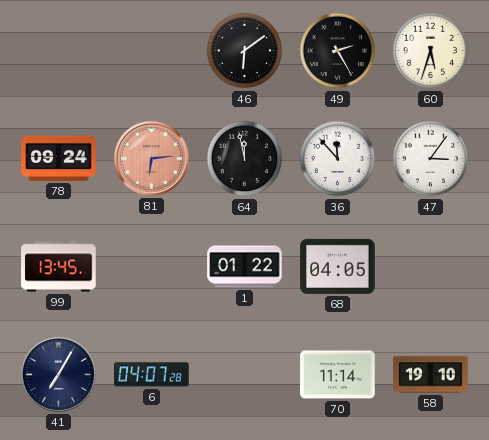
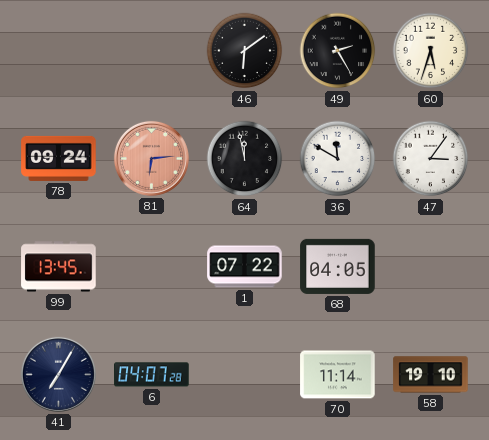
36: 11:53 -> 11:50 (338, 159)
1: 01:22 -> 07:22 (245, 267)
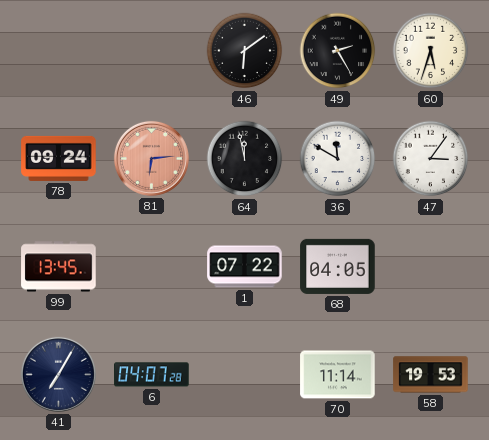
58: 19:10 -> 19:53 (431, 375)
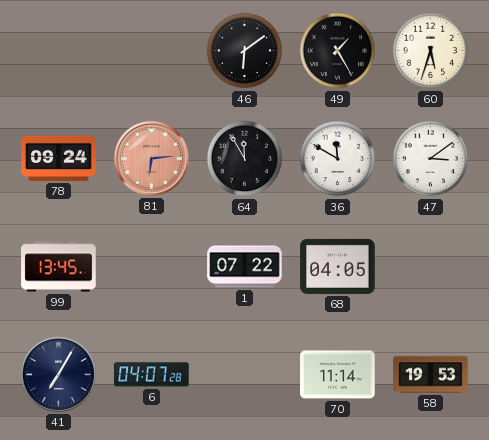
49: 2:25 -> 1:25 (338, 51)
64: 11:58 -> 11:55 (245, 159)
47: 3:06 -> 3:09 (431, 159)
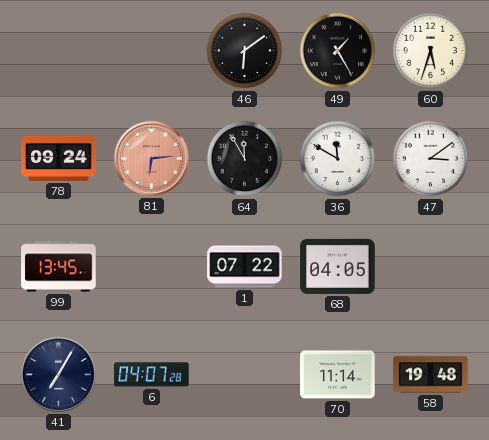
58: 19:53 -> 19:48 (431, 375)
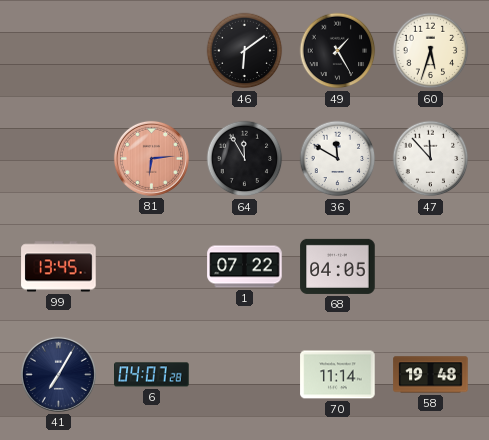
78: 09:24 -> none (59, 158)
47: 3:09 -> 11:53 (431, 159)
